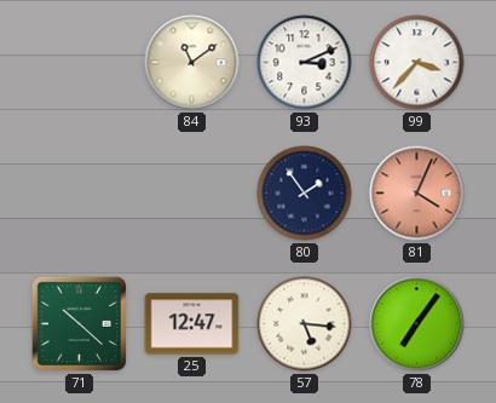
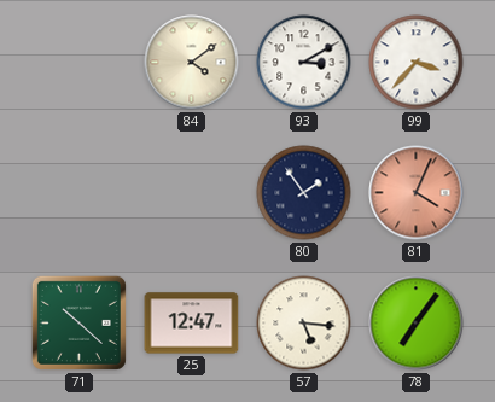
84: 11:09 -> 4:09 (192, 63)
93: 3:11 -> 3:10 (304, 63)
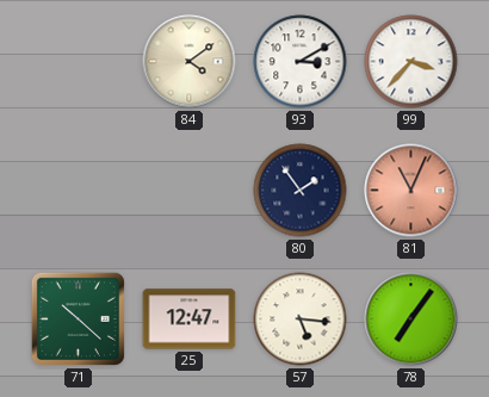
81: 4:04 -> 11:04 (411, 191)
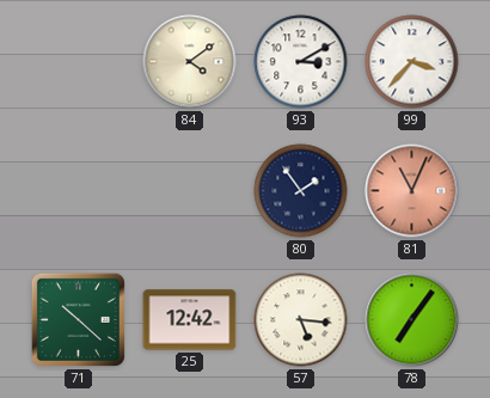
25: 12:47 -> 12:42 (190, 320)
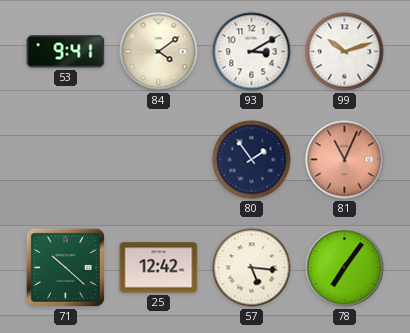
53: none -> 9:41 (66, 52)
99: 3:37 -> 10:12 (345, 52)
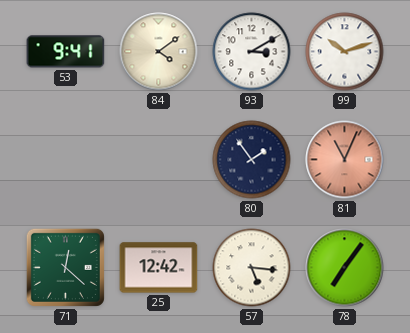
71: 10:22 -> 12:22 (65, 267)
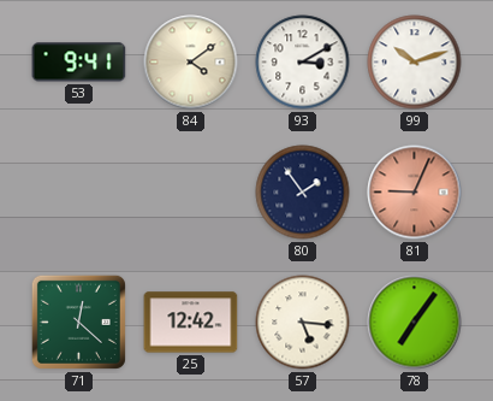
81: 11:04 -> 9:04 (415, 193)
